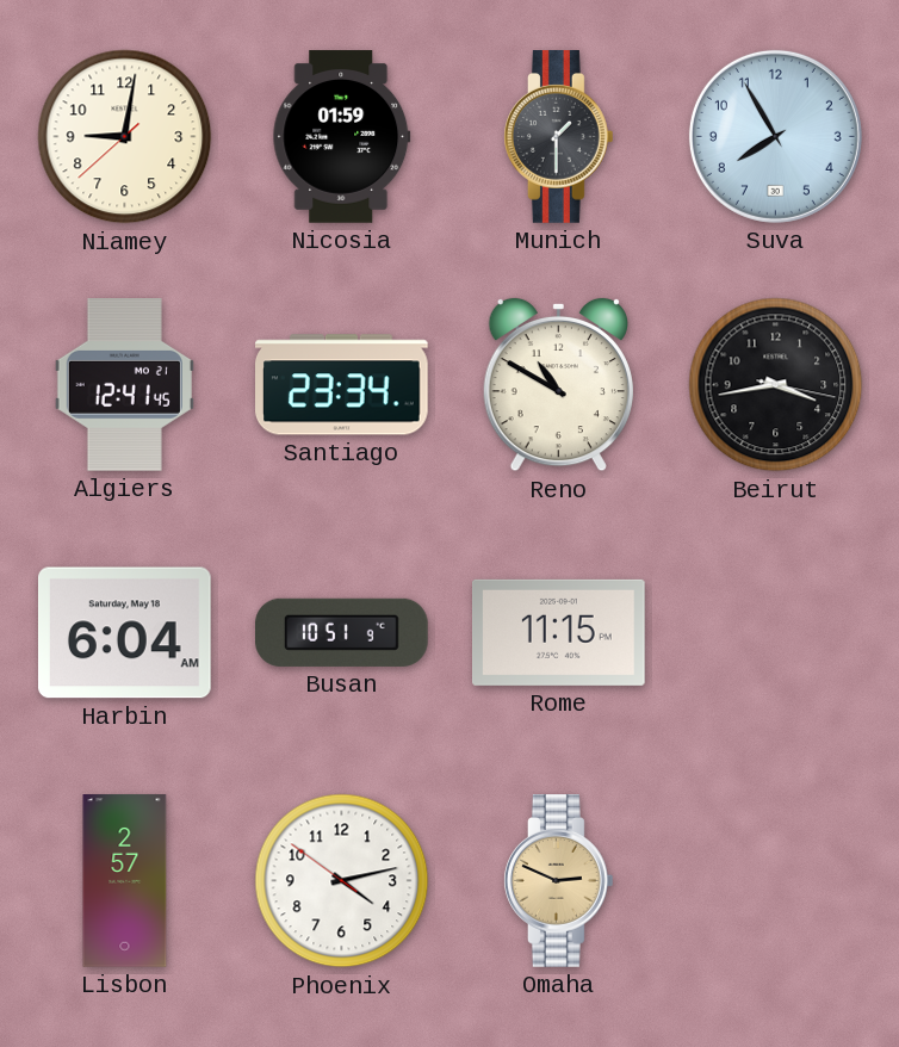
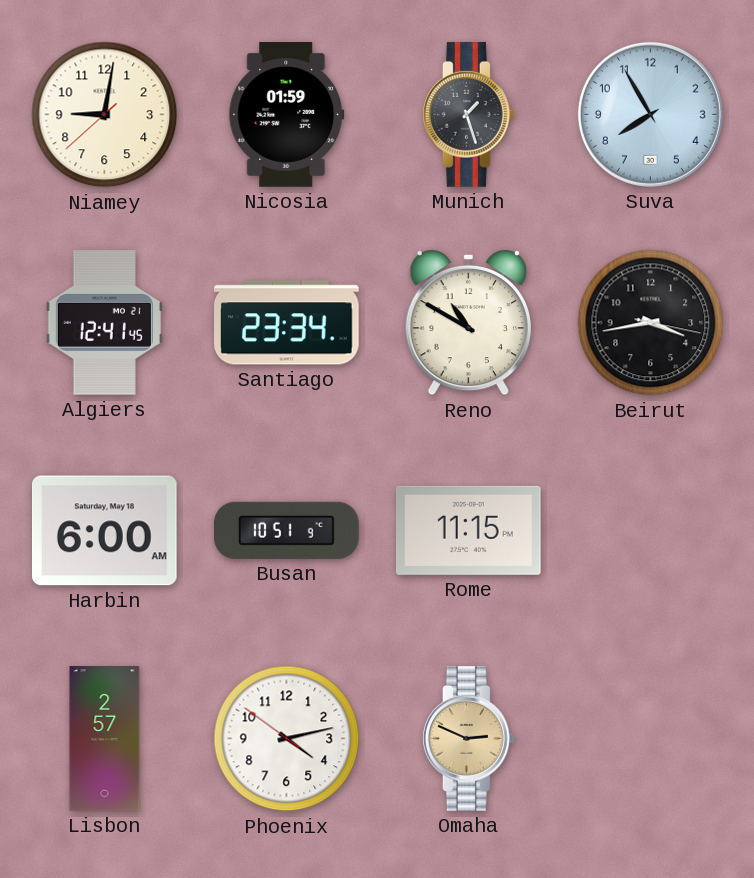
Munich: 1:30 -> 1:27 (468, 115)
Harbin: 6:04 -> 6:00 (104, 531)
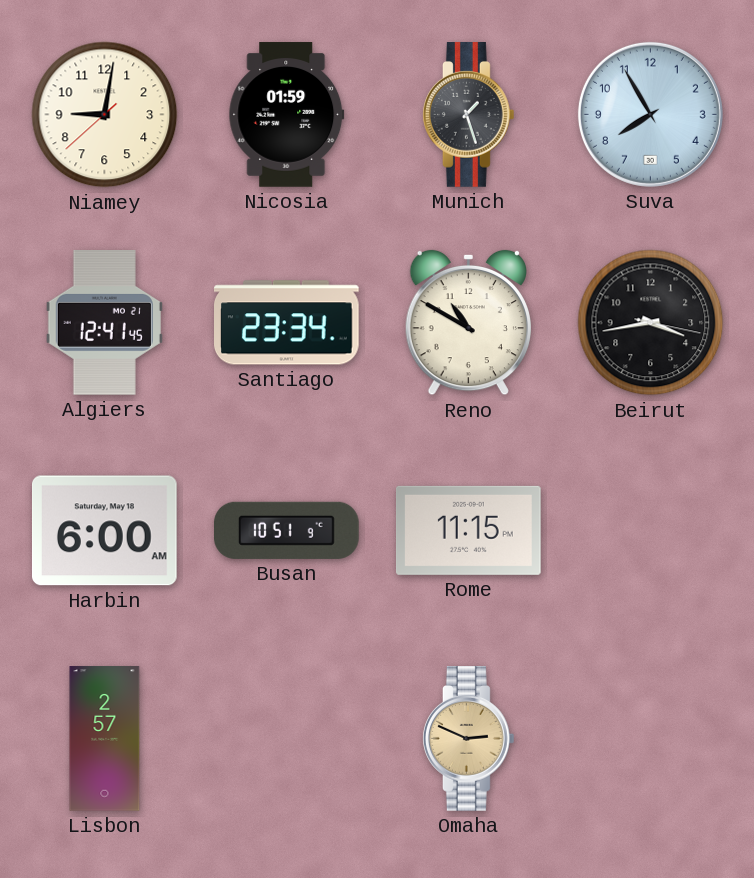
Phoenix: 4:12 -> none (287, 739)
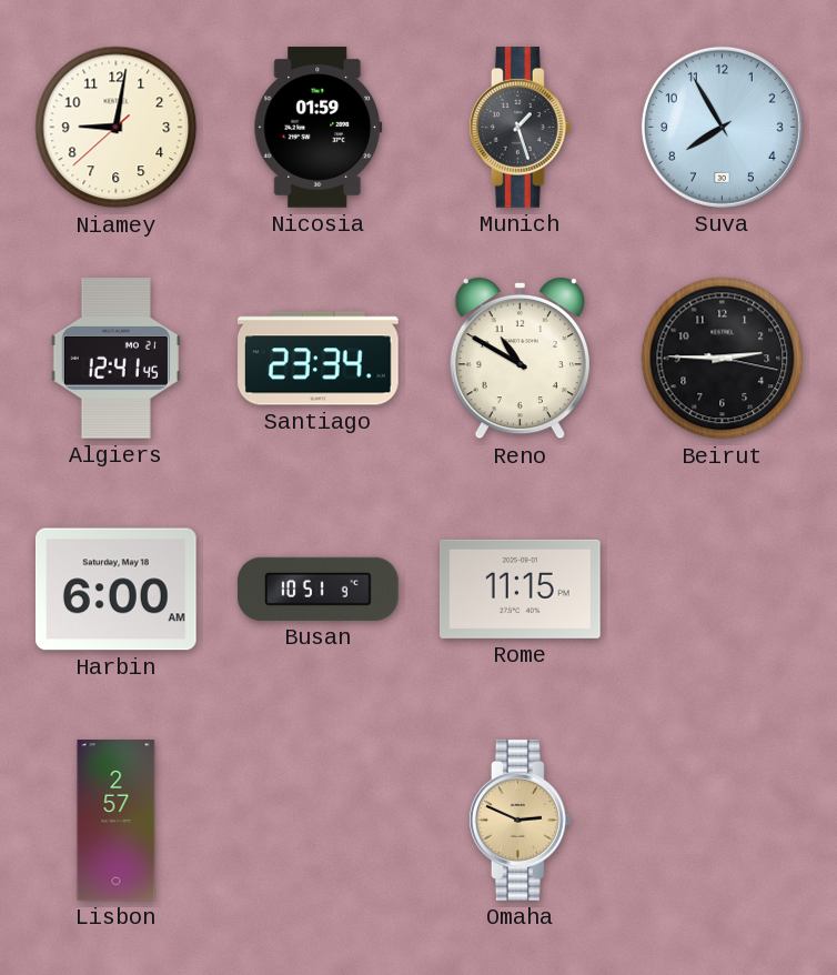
Beirut: 3:43 -> 2:45 (723, 359)
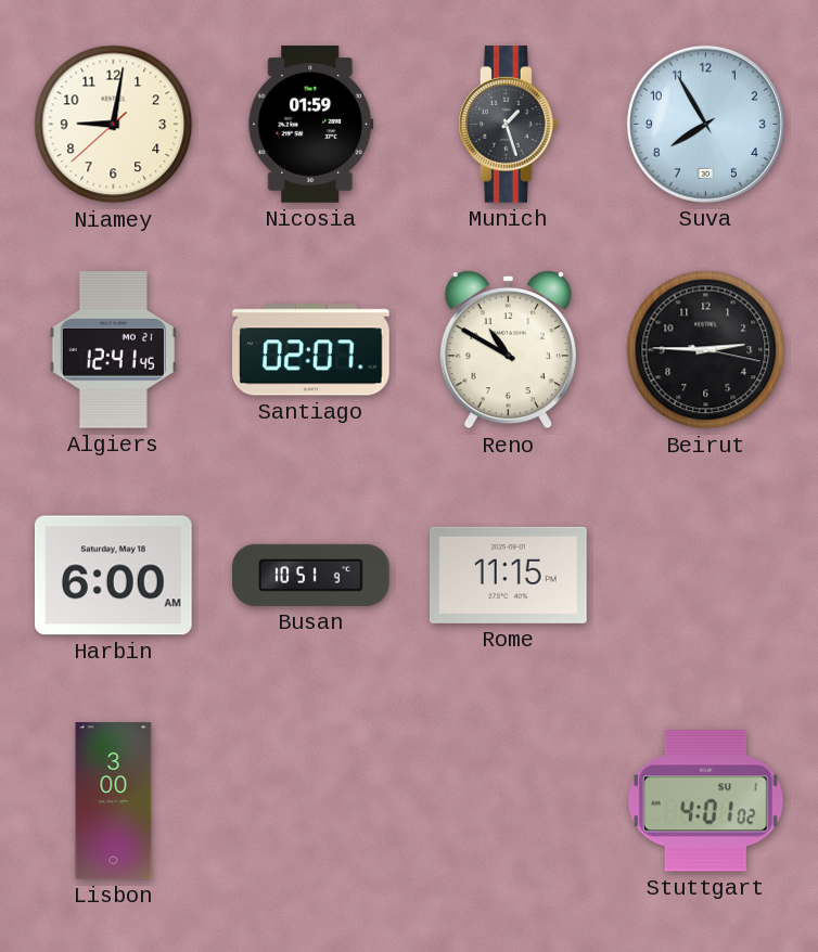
Santiago: 23:34 -> 02:07 (311, 350)
Lisbon: 2:57 -> 3:00 (114, 801)
Omaha: 2:49 -> none (520, 821)
Stuttgart: none -> 4:01 (705, 801)
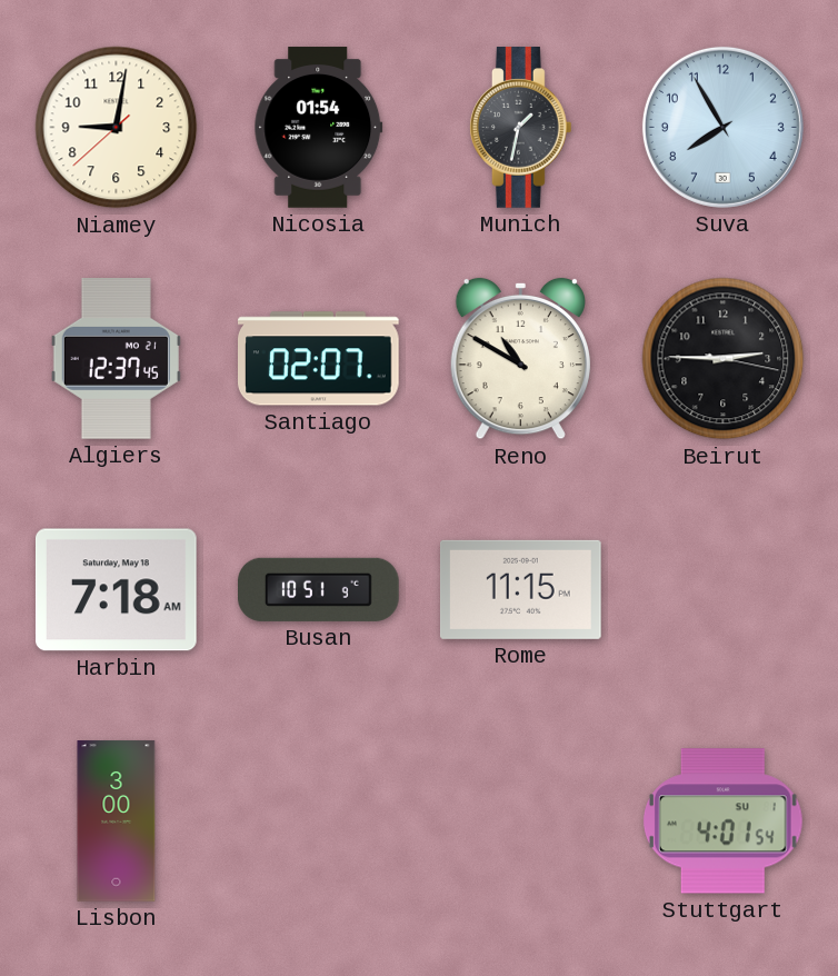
Nicosia: 01:59 -> 01:54 (319, 128)
Munich: 1:27 -> 1:32 (520, 128)
Algiers: 12:41 -> 12:37 (116, 359)
Harbin: 6:00 -> 7:18 (116, 590)
Stuttgart: 4:01:02 -> 4:01:54 (722, 821)
